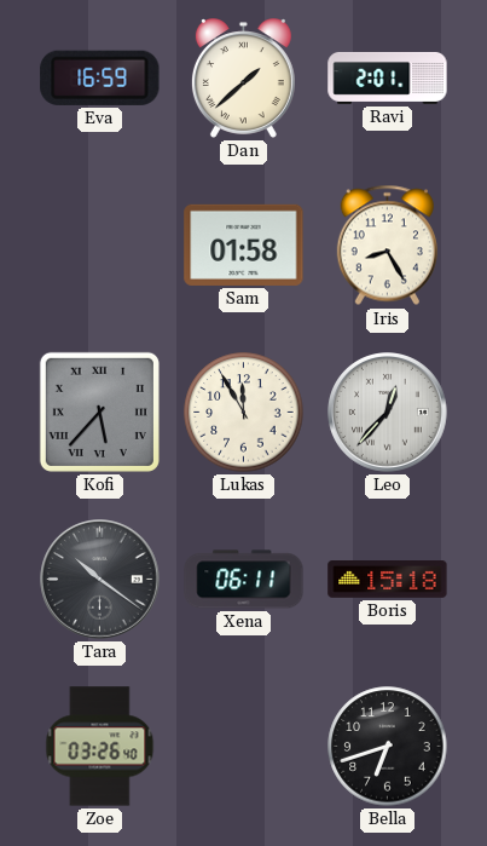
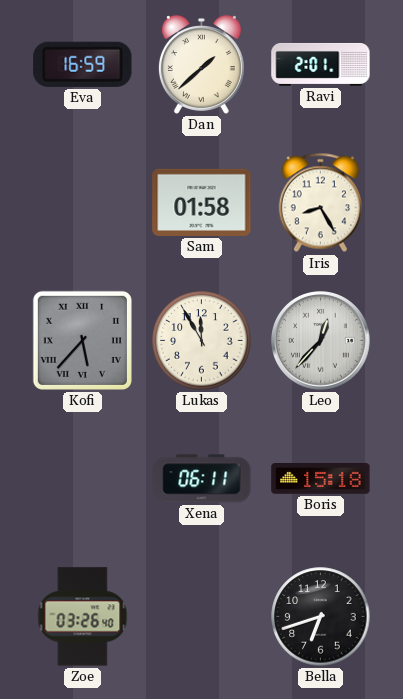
Tara: 10:21 -> none (100, 580)
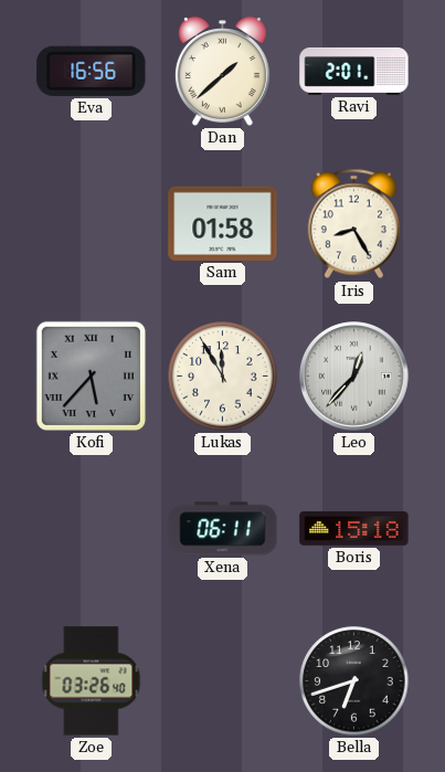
Eva: 16:59 -> 16:56 (92, 71)
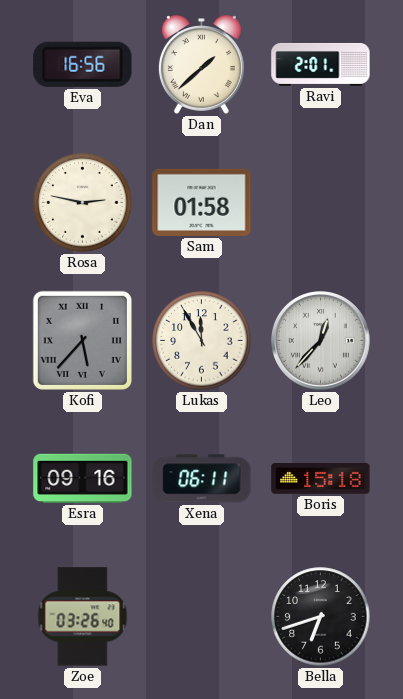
Rosa: none -> 2:47 (83, 203)
Iris: 8:25 -> none (353, 224)
Esra: none -> 09:16 (83, 478)
